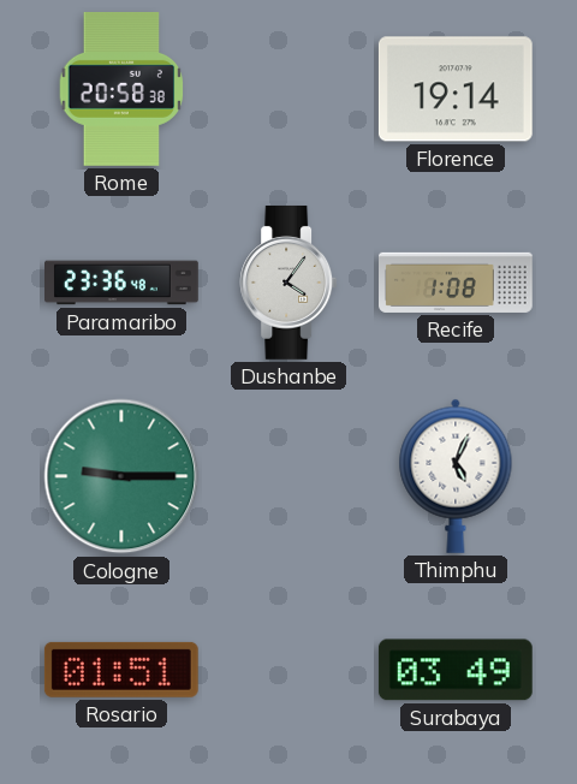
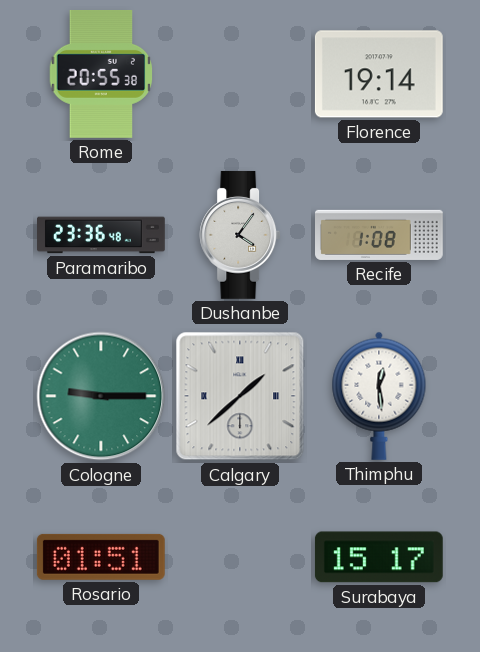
Rome: 20:58 -> 20:55 (101, 74)
Calgary: none -> 1:38 (240, 396)
Thimphu: 5:04 -> 12:29 (379, 396)
Surabaya: 03:49 -> 15:17 (379, 557)
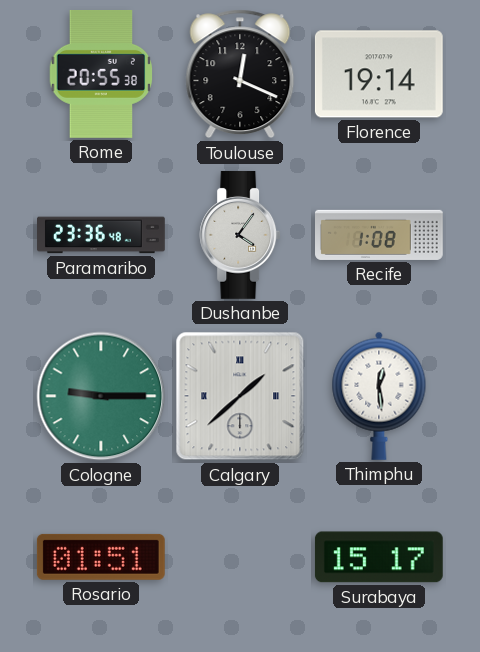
Toulouse: none -> 12:19 (240, 74)
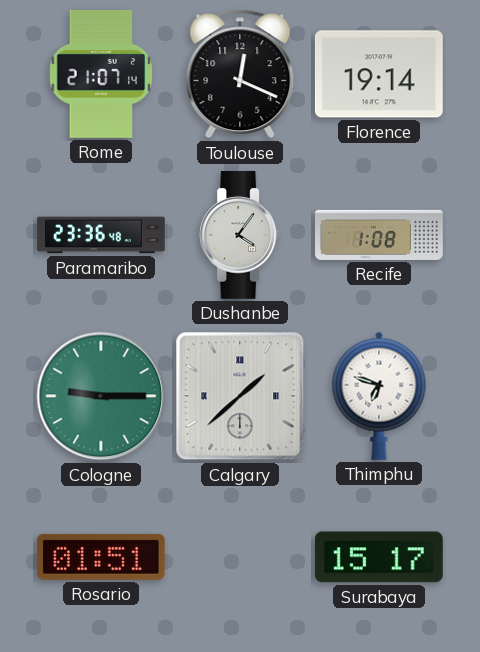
Rome: 20:55 -> 21:07 (101, 74)
Thimphu: 12:29 -> 6:48 (379, 396)
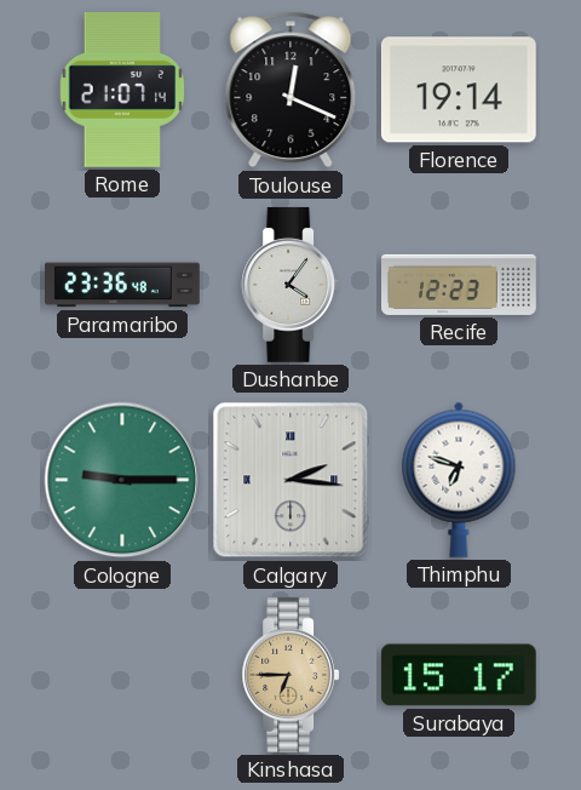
Recife: 1:08 -> 12:23 (460, 285)
Calgary: 1:38 -> 2:16 (290, 480)
Rosario: 01:51 -> none (101, 557)
Kinshasa: none -> 6:45 (290, 675)
